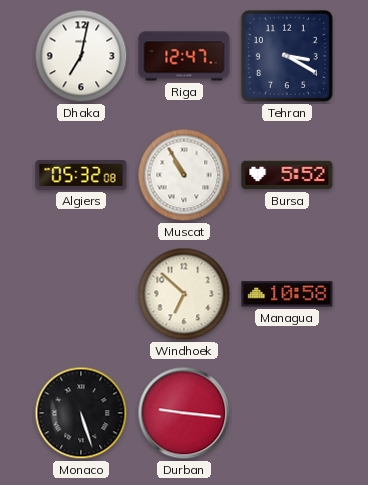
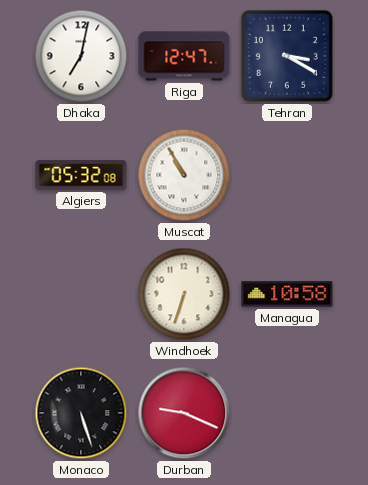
Bursa: 5:52 -> none (287, 175)
Windhoek: 6:52 -> 6:33 (184, 294)
Durban: 9:16 -> 9:19 (184, 413)
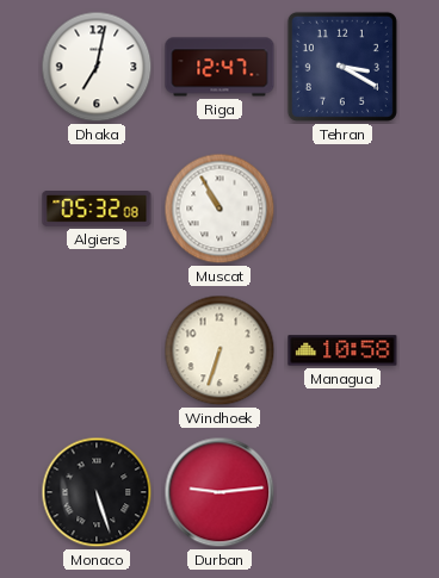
Durban: 9:19 -> 9:14 (219, 492)
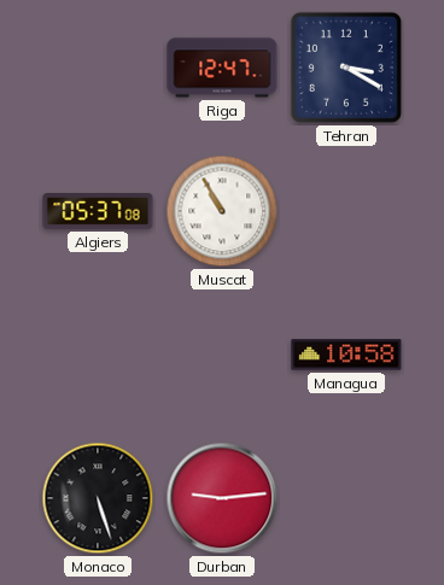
Dhaka: 7:02 -> none (97, 67)
Algiers: 05:32 -> 05:37 (98, 212)
Windhoek: 6:33 -> none (219, 350)
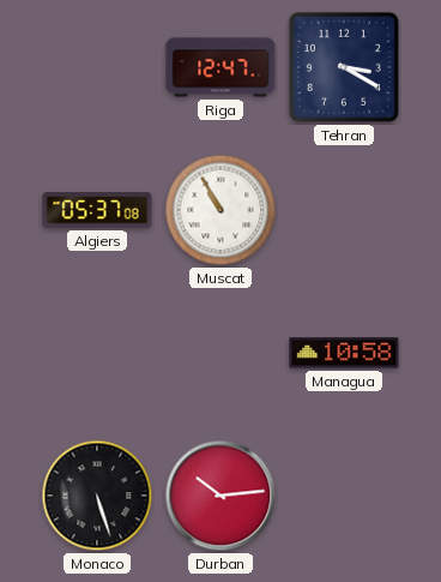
Durban: 9:14 -> 10:14 (220, 496)
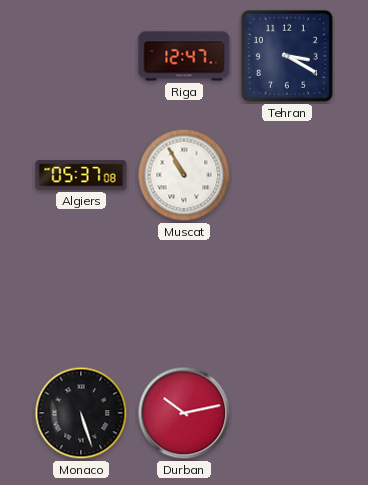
Managua: 10:58 -> none (344, 353)
Durban: 10:14 -> 10:13 (184, 413)
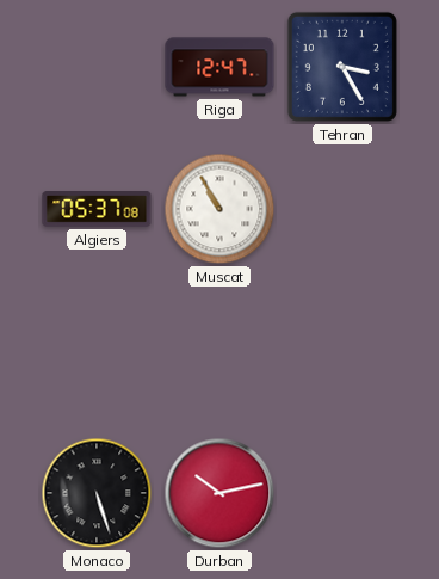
Tehran: 3:20 -> 3:25 (342, 67)
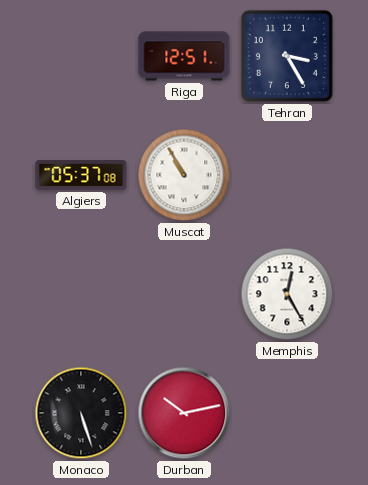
Riga: 12:47 -> 12:51 (184, 56)
Memphis: none -> 12:25 (287, 294)
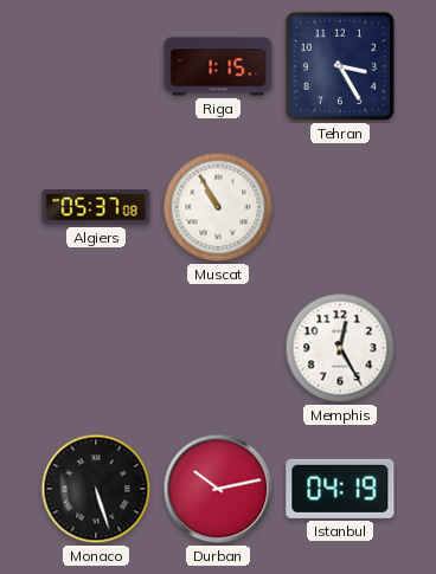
Riga: 12:51 -> 1:15 (218, 66)
Istanbul: none -> 04:19 (340, 489)
